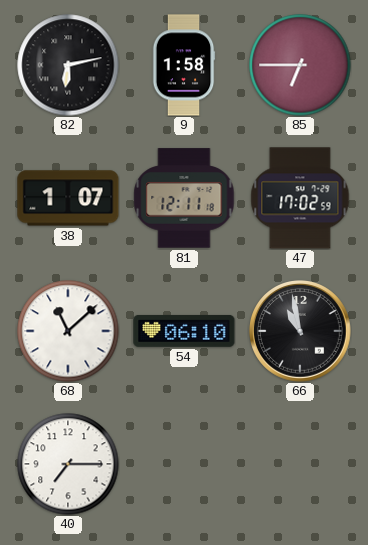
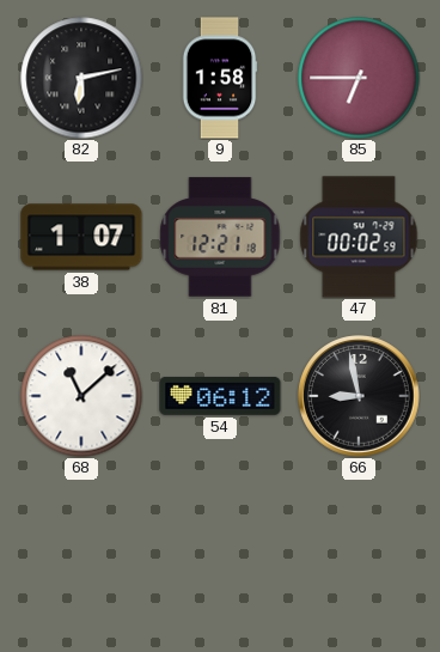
81: 12:11 -> 12:21 (220, 237)
47: 17:02 -> 00:02 (359, 237)
54: 06:10 -> 06:12 (220, 396)
66: 10:58 -> 8:58 (359, 396)
40: 7:15 -> none (68, 464)
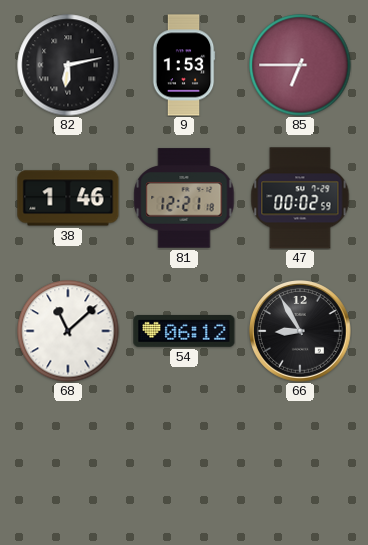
9: 1:58 -> 1:53 (184, 65)
38: 1:07 -> 1:46 (68, 198)
66: 8:58 -> 8:55 (300, 331)
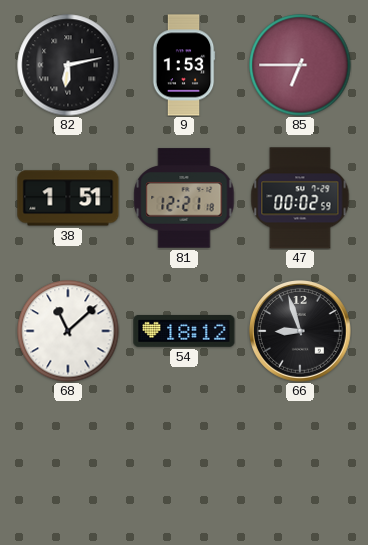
38: 1:46 -> 1:51 (68, 198)
54: 06:12 -> 18:12 (184, 331)
66: 8:55 -> 8:57 (300, 331)
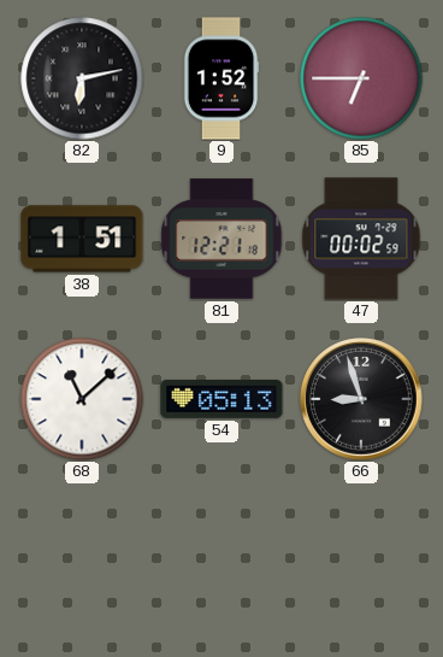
9: 1:53 -> 1:52 (221, 78)
54: 18:12 -> 05:13 (221, 399)
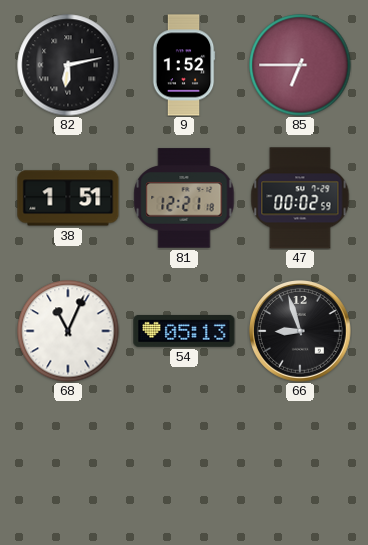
68: 11:08 -> 11:04 (68, 331)
